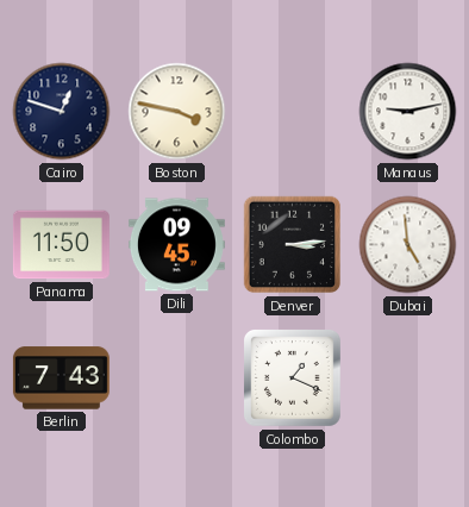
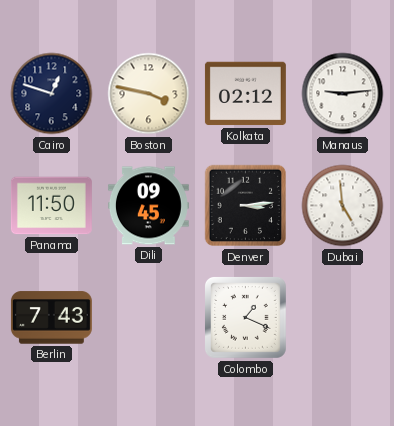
Kolkata: none -> 02:12 (245, 94)
Manaus: 9:13 -> 9:14 (343, 94)
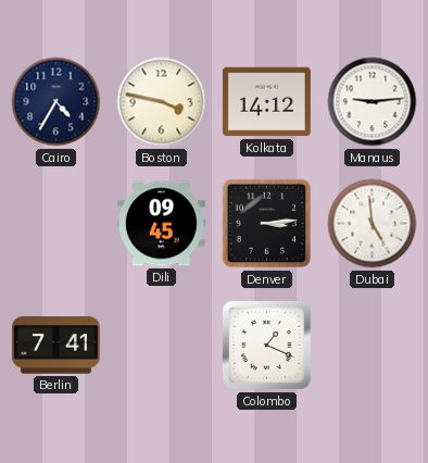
Cairo: 12:48 -> 4:35 (56, 102)
Kolkata: 02:12 -> 14:12 (266, 102)
Panama: 11:50 -> none (51, 206)
Berlin: 7:43 -> 7:41 (55, 346)
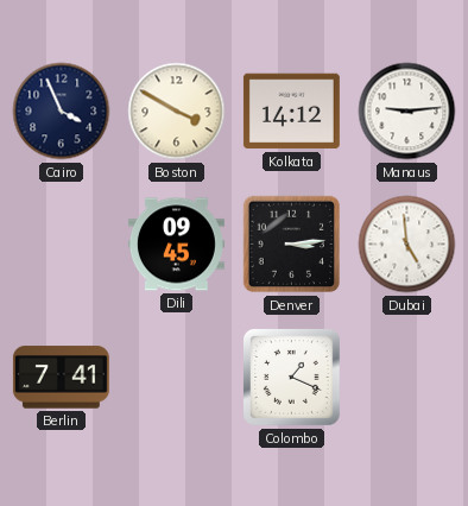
Cairo: 4:35 -> 3:56 (62, 112)
Boston: 3:47 -> 3:50 (177, 112)
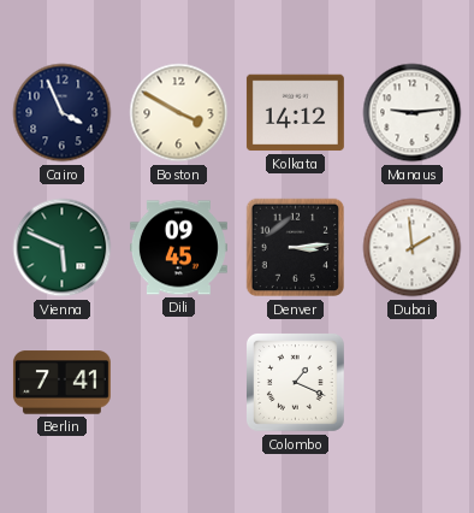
Vienna: none -> 5:49 (63, 248)
Dubai: 4:59 -> 1:59 (413, 248)
